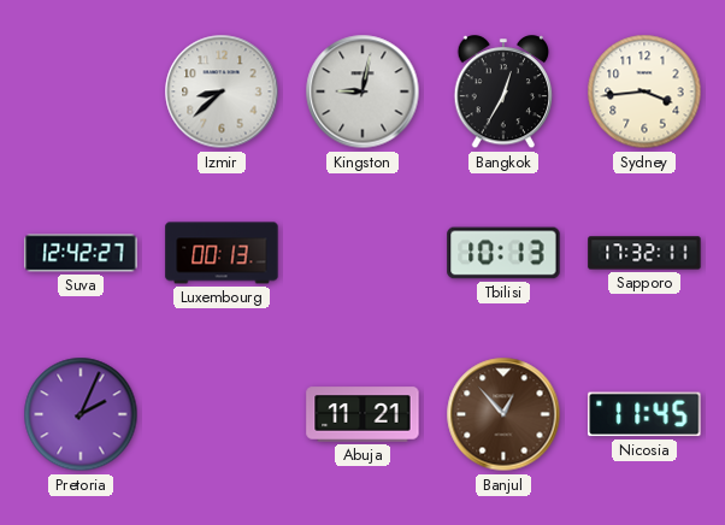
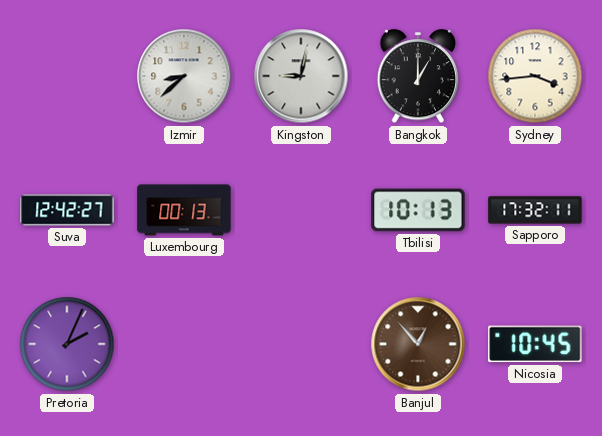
Bangkok: 12:35 -> 1:00 (418, 77)
Abuja: 11:21 -> none (362, 414)
Nicosia: 11:45 -> 10:45 (535, 344)
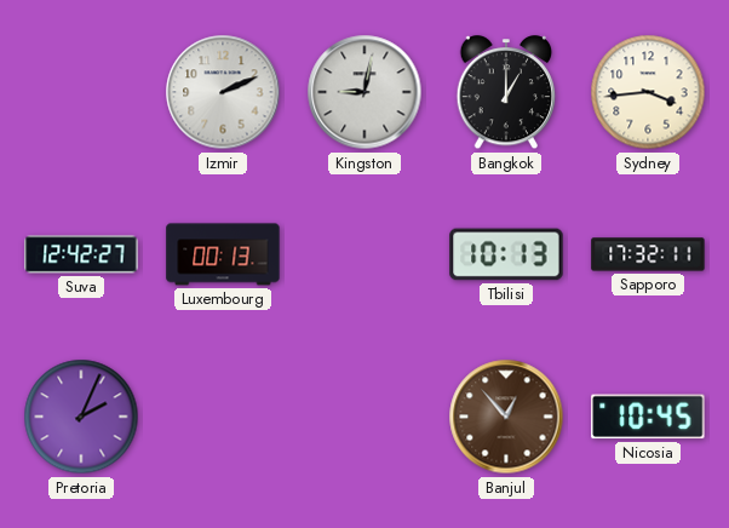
Izmir: 8:38 -> 2:11 (223, 92)
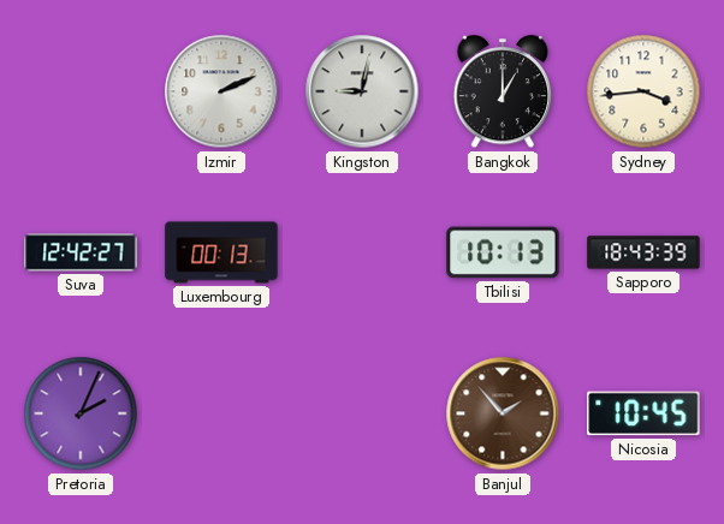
Sapporo: 17:32 -> 18:43 (643, 252)
Banjul: 12:53 -> 1:53 (503, 413)
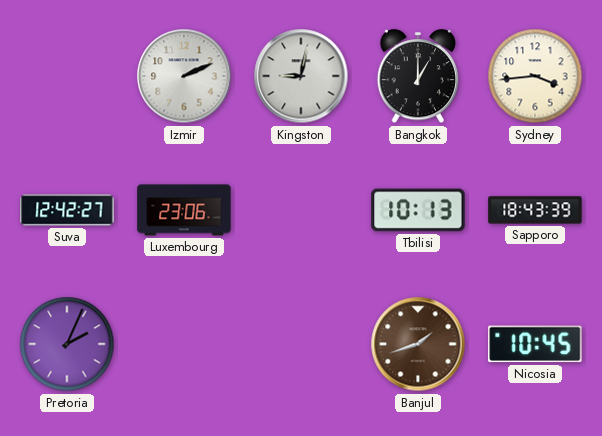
Luxembourg: 00:13 -> 23:06 (184, 210)
Banjul: 1:53 -> 1:42 (418, 344)
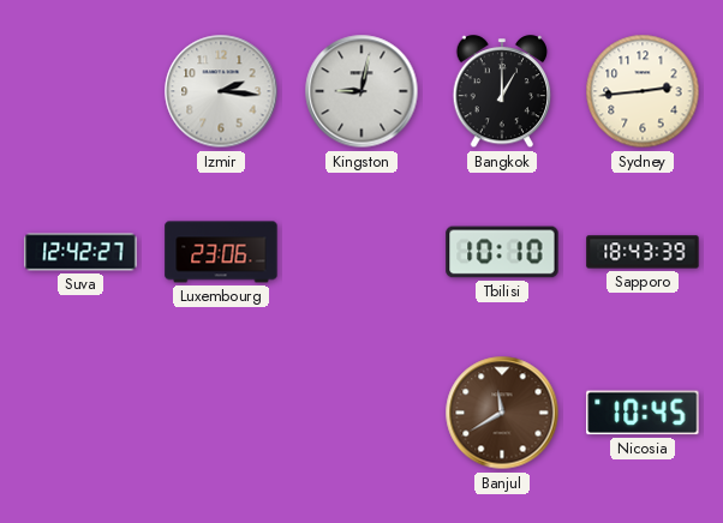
Izmir: 2:11 -> 2:16 (221, 91)
Sydney: 3:44 -> 2:44 (643, 91)
Tbilisi: 10:13 -> 10:10 (502, 252)
Pretoria: 2:04 -> none (67, 344)
Banjul: 1:42 -> 11:40 (502, 413)
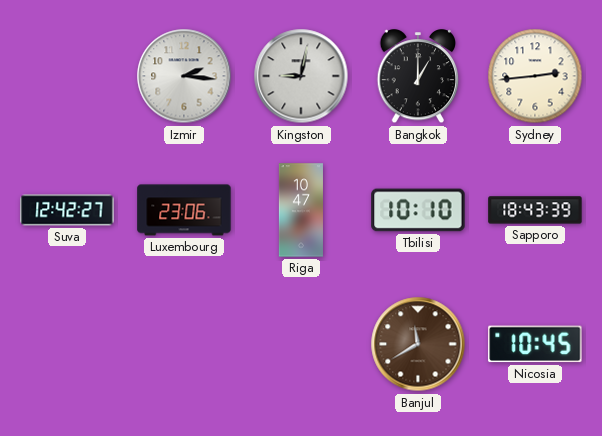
Riga: none -> 10:47 (301, 210)
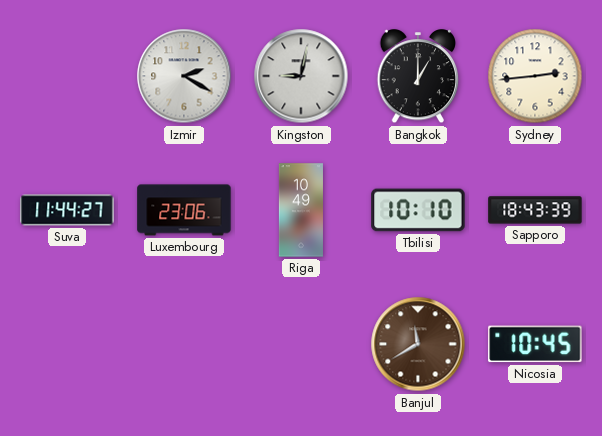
Izmir: 2:16 -> 2:20 (184, 76)
Suva: 12:42 -> 11:44 (67, 210)
Riga: 10:47 -> 10:49 (301, 210)
